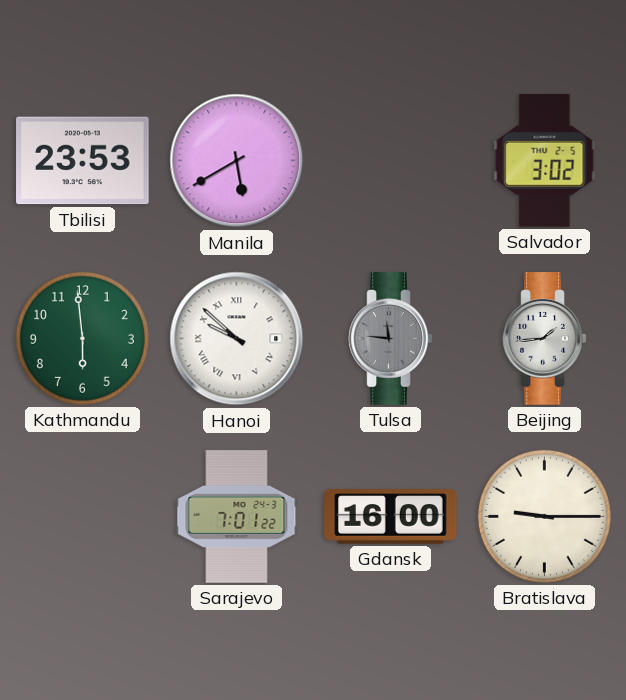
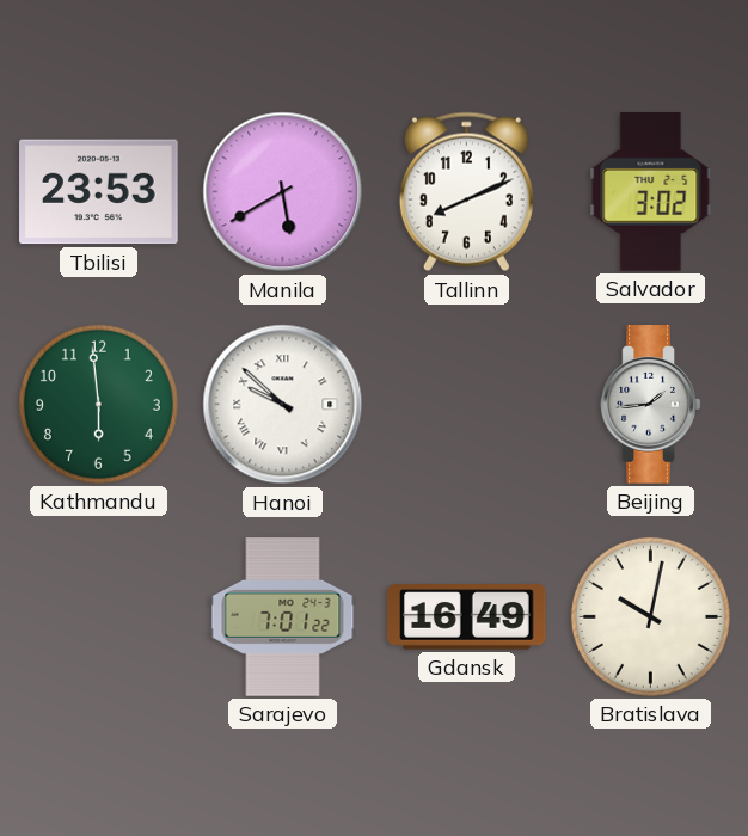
Tallinn: none -> 8:11 (466, 192)
Tulsa: 11:46 -> none (391, 339)
Gdansk: 16:00 -> 16:49 (467, 617)
Bratislava: 9:15 -> 10:02 (650, 616)
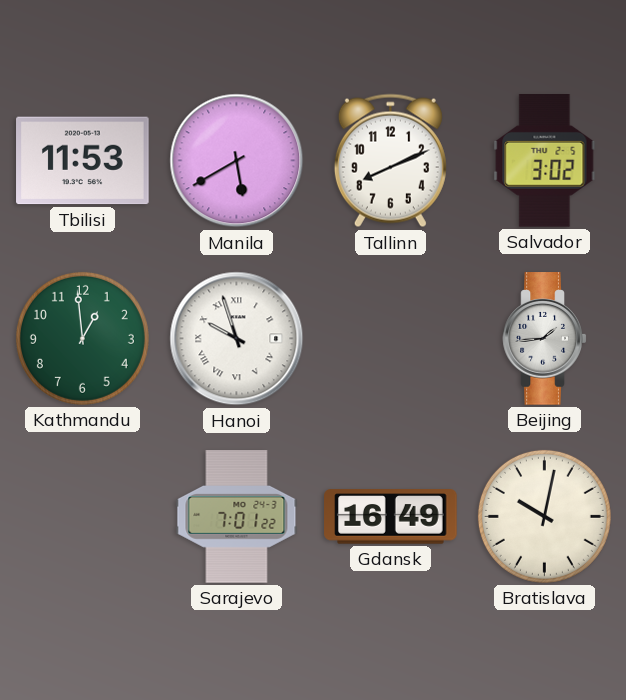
Tbilisi: 23:53 -> 11:53 (83, 161)
Kathmandu: 5:59 -> 12:59 (82, 338)
Hanoi: 9:52 -> 9:57 (237, 339)
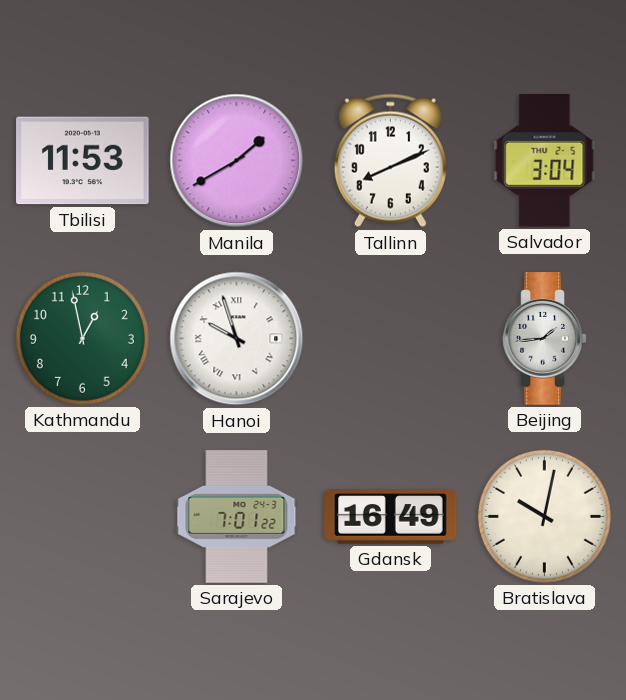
Manila: 5:40 -> 1:40 (237, 161)
Salvador: 3:02 -> 3:04 (545, 161)
Kathmandu: 12:59 -> 12:58 (82, 338)
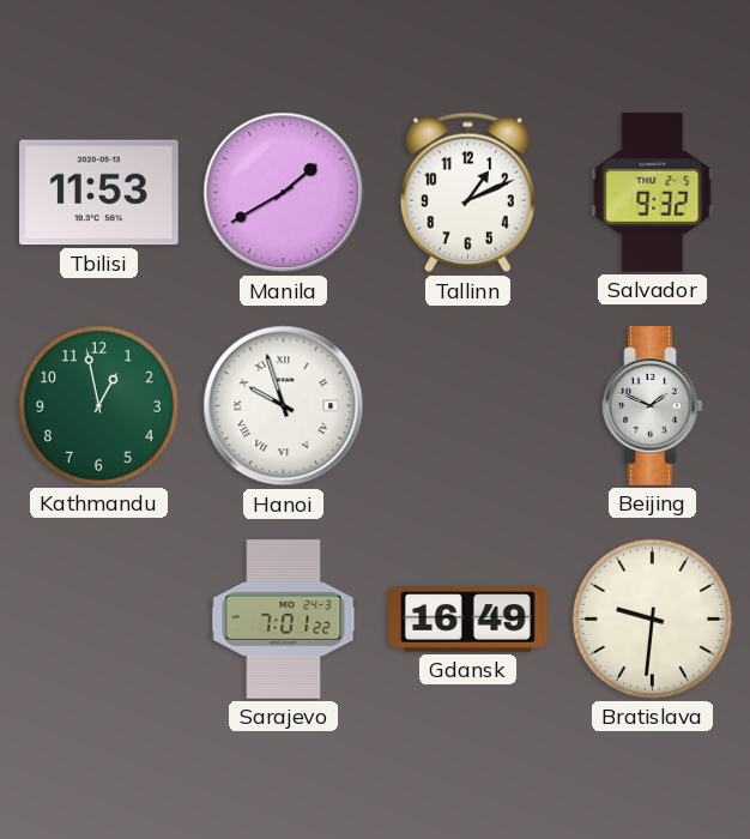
Tallinn: 8:11 -> 1:11 (467, 193)
Salvador: 3:04 -> 9:32 (653, 193)
Beijing: 1:44 -> 1:49 (653, 406)
Bratislava: 10:02 -> 9:31 (652, 618)
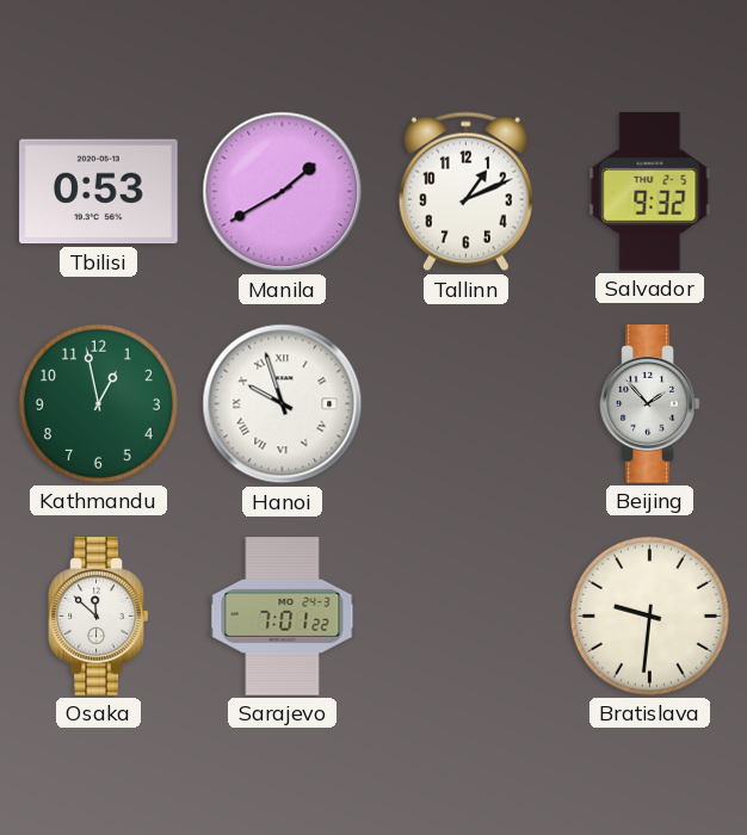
Tbilisi: 11:53 -> 0:53 (99, 192)
Beijing: 1:49 -> 1:53 (650, 404)
Osaka: none -> 11:52 (99, 617)
Gdansk: 16:49 -> none (468, 620)
